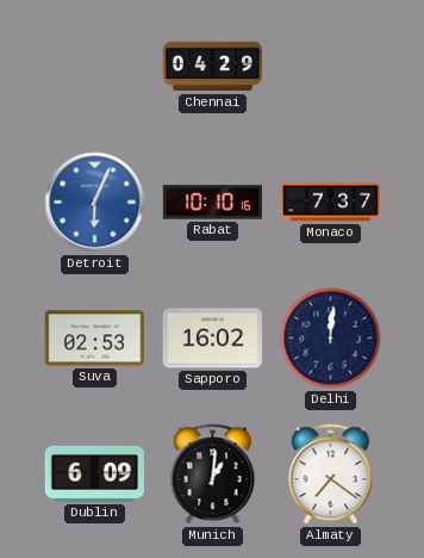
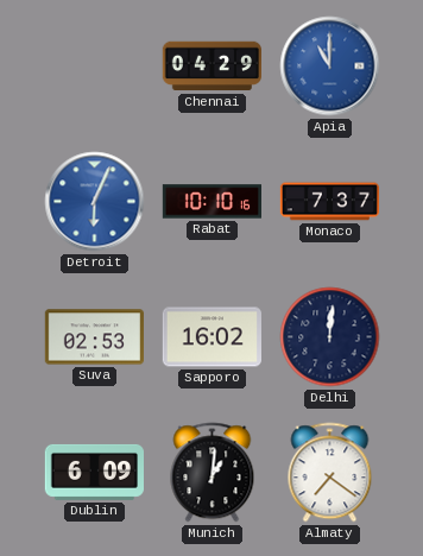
Apia: none -> 11:00 (330, 67)
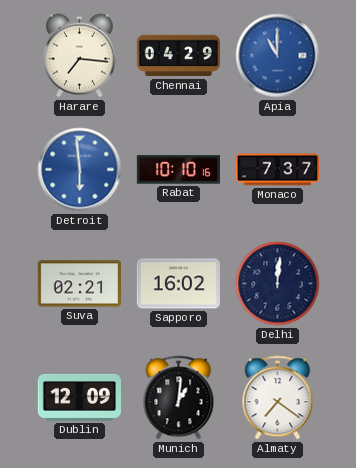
Harare: none -> 7:16 (79, 56)
Detroit: 6:04 -> 5:59 (80, 170)
Suva: 02:53 -> 02:21 (79, 284)
Dublin: 6:09 -> 12:09 (79, 397)
